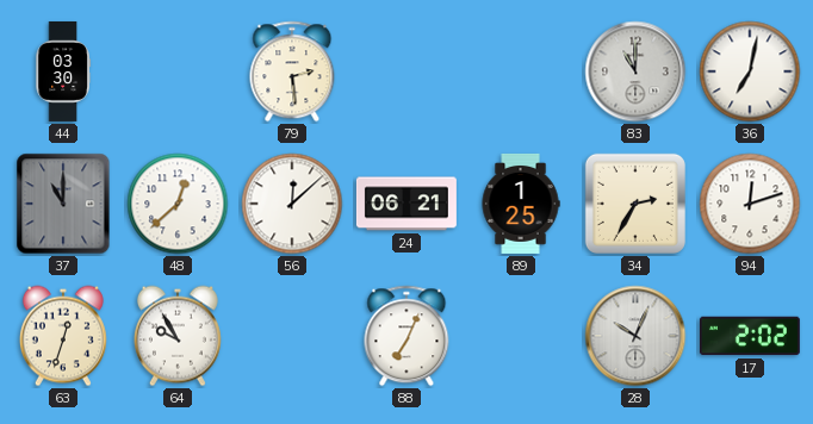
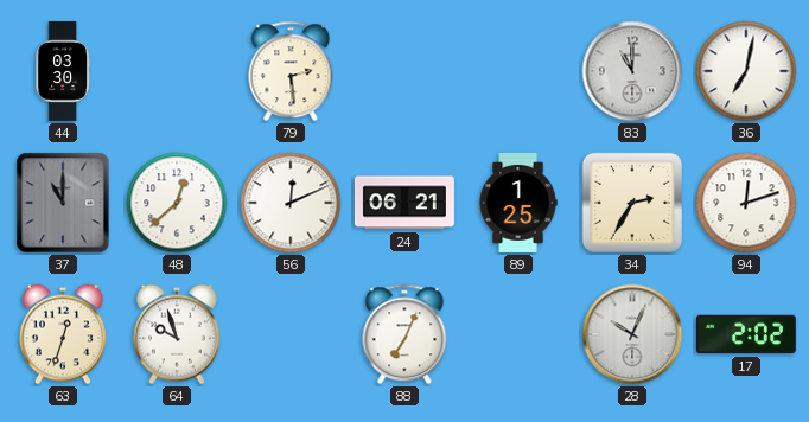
56: 12:08 -> 12:11 (291, 203)
64: 9:55 -> 9:57 (177, 334)
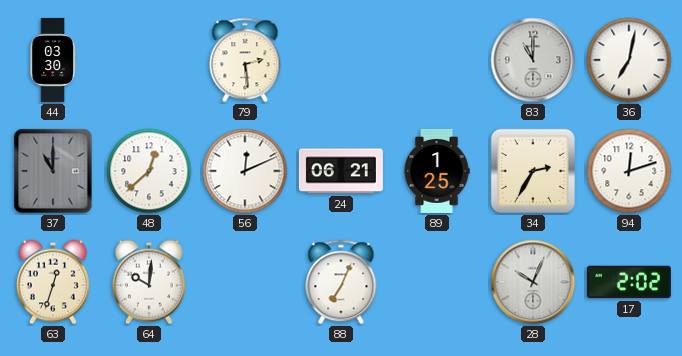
64: 9:57 -> 10:01 (149, 282)
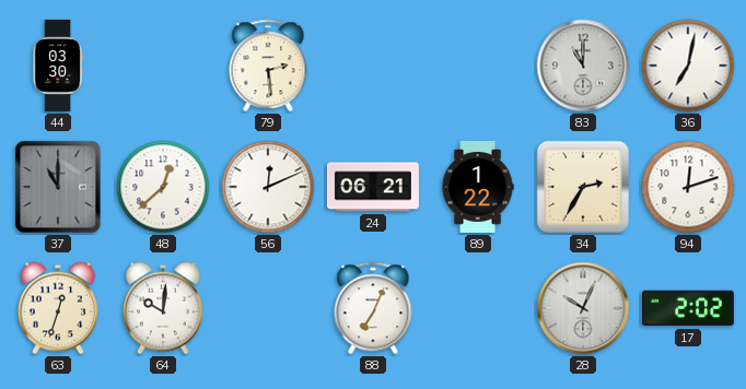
89: 1:25 -> 1:22 (478, 187)
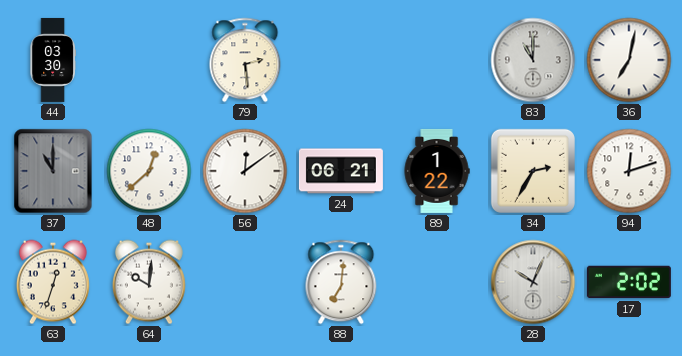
56: 12:11 -> 12:09 (245, 171)
88: 7:04 -> 7:01 (341, 282)
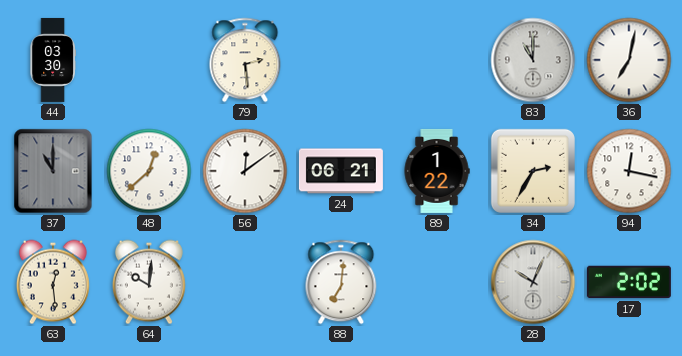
94: 12:12 -> 12:17 (629, 171)
63: 12:33 -> 12:29 (53, 282)
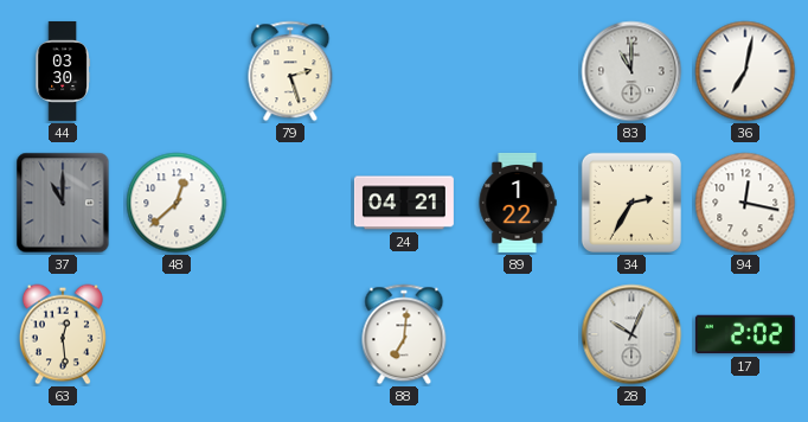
79: 2:29 -> 2:27 (290, 71)
56: 12:09 -> none (245, 171)
24: 06:21 -> 04:21 (404, 203)
64: 10:01 -> none (149, 282)
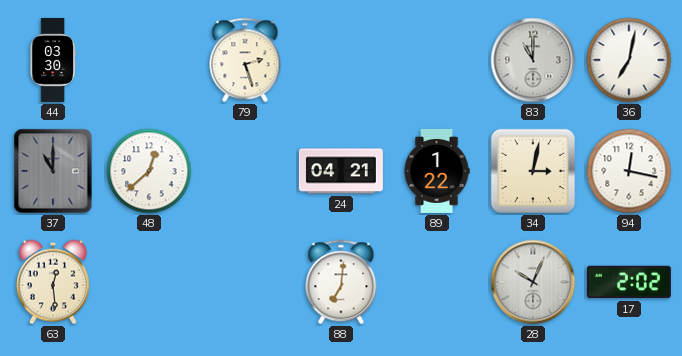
34: 2:35 -> 3:02 (533, 171)
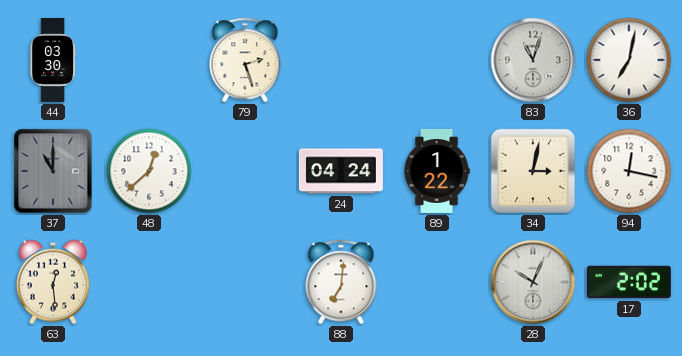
83: 11:00 -> 11:03 (533, 60)
24: 04:21 -> 04:24 (341, 171)
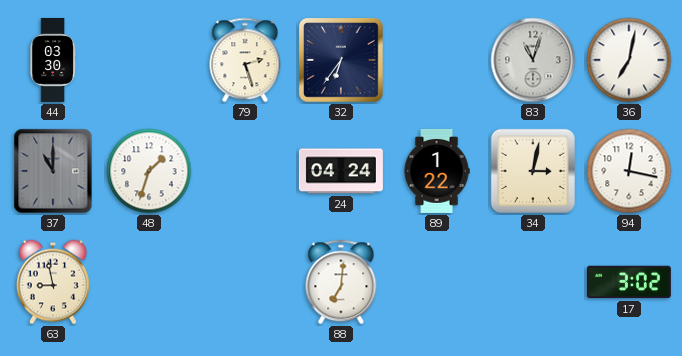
32: none -> 6:36 (341, 60)
48: 12:38 -> 1:33 (149, 171)
63: 12:29 -> 8:58 (53, 282)
28: 10:04 -> none (533, 282)
17: 2:02 -> 3:02 (629, 282)
